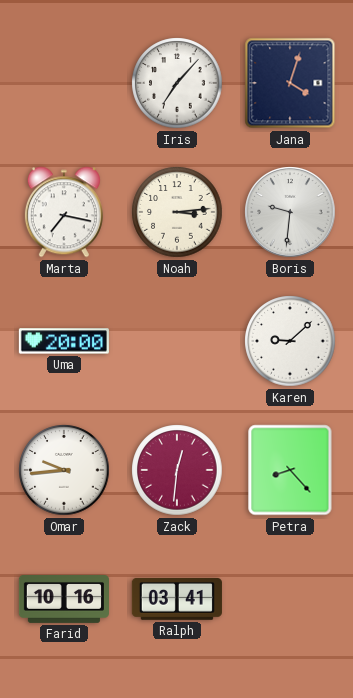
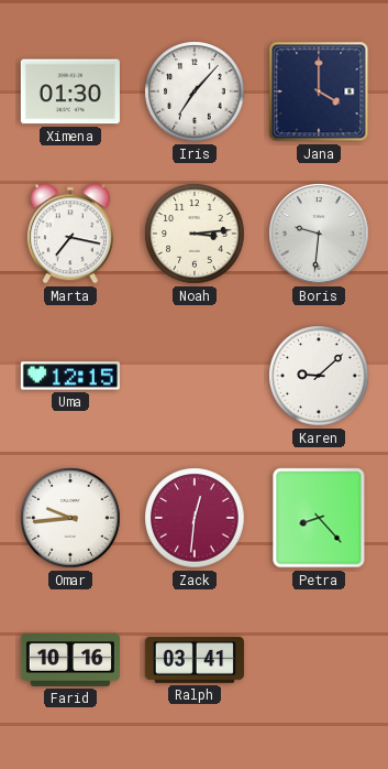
Ximena: none -> 01:30 (70, 91)
Jana: 4:03 -> 4:00 (319, 91)
Uma: 20:00 -> 12:15 (70, 376)
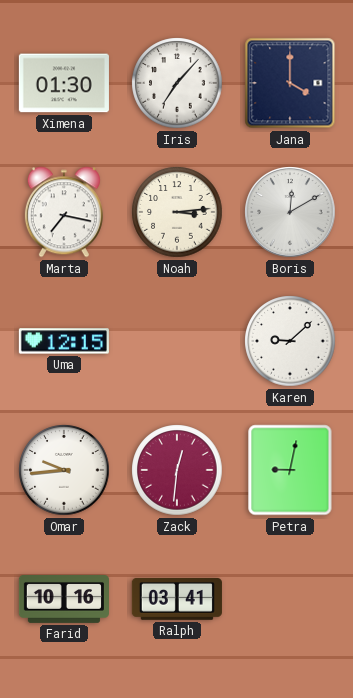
Boris: 9:31 -> 12:10 (290, 212)
Petra: 8:23 -> 9:02 (290, 470)
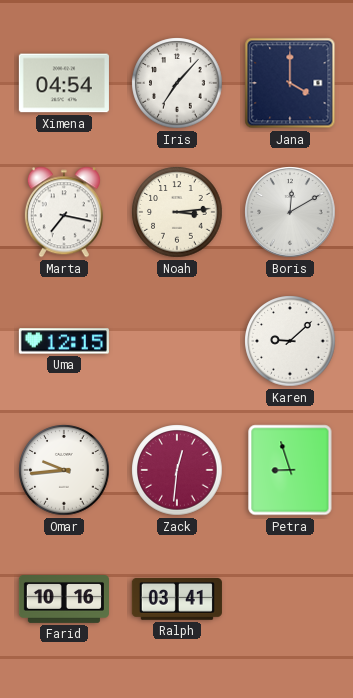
Ximena: 01:30 -> 04:54 (64, 83)
Petra: 9:02 -> 8:57 (290, 470)
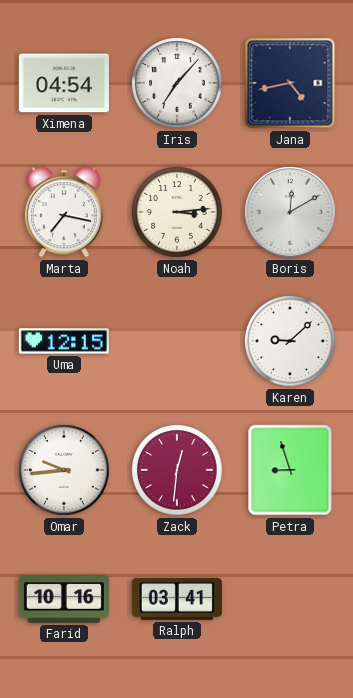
Jana: 4:00 -> 4:43 (290, 83)
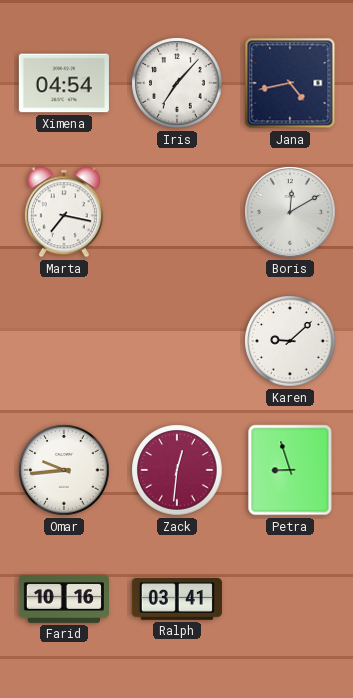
Noah: 3:14 -> none (177, 212)
Uma: 12:15 -> none (64, 341)
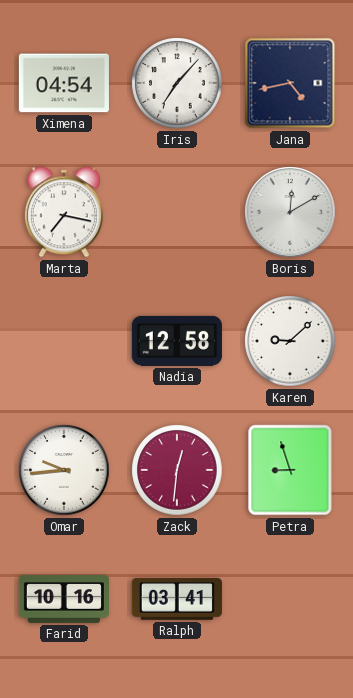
Nadia: none -> 12:58 (177, 341)
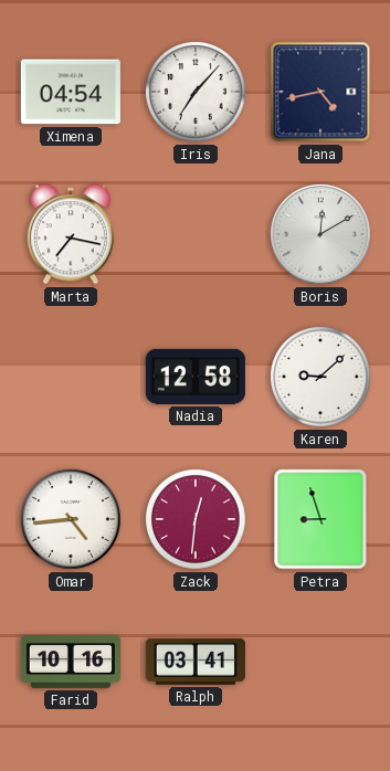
Omar: 9:44 -> 4:44 (71, 519)
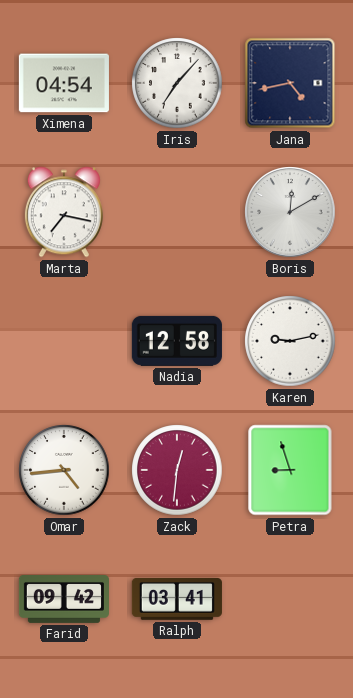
Karen: 9:08 -> 9:13 (290, 341)
Farid: 10:16 -> 09:42 (64, 600)
